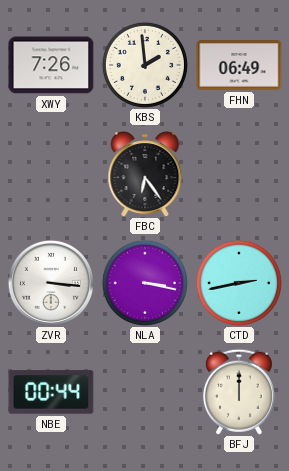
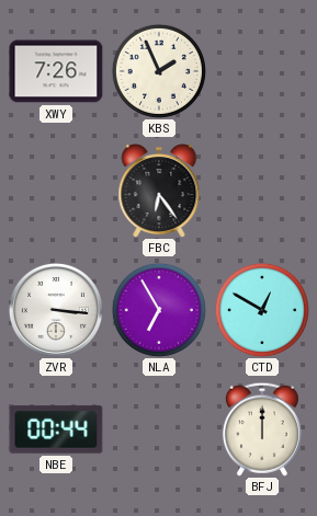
KBS: 1:59 -> 1:56 (159, 71)
FHN: 06:49 -> none (239, 66)
NLA: 3:17 -> 6:55 (159, 310)
CTD: 2:43 -> 12:50 (262, 310)
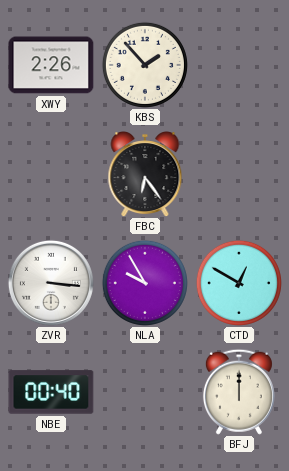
XWY: 7:26 -> 2:26 (51, 65)
KBS: 1:56 -> 1:53 (145, 65)
NLA: 6:55 -> 9:55 (145, 283)
NBE: 00:44 -> 00:40 (51, 392)
